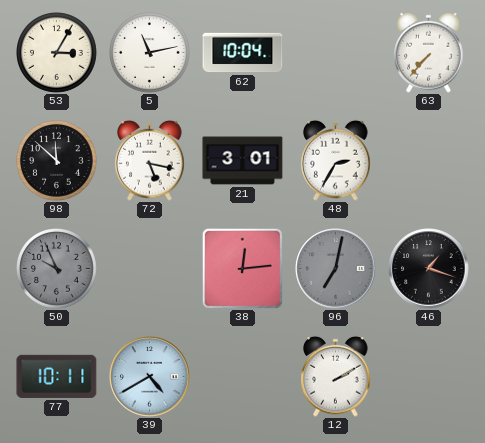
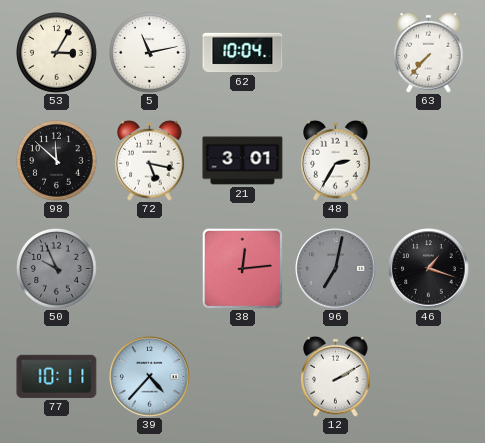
39: 4:40 -> 4:37 (150, 377)
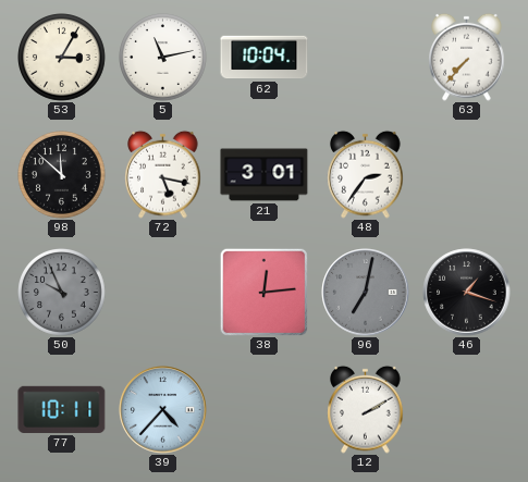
48: 2:35 -> 2:36 (366, 174)
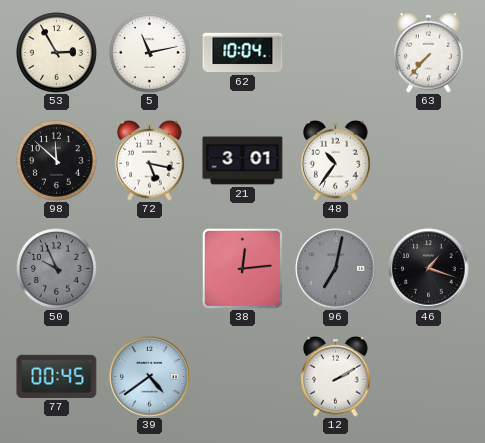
53: 3:05 -> 2:55 (57, 53)
48: 2:36 -> 10:36 (336, 160)
77: 10:11 -> 00:45 (57, 376)
39: 4:37 -> 4:39 (150, 377)
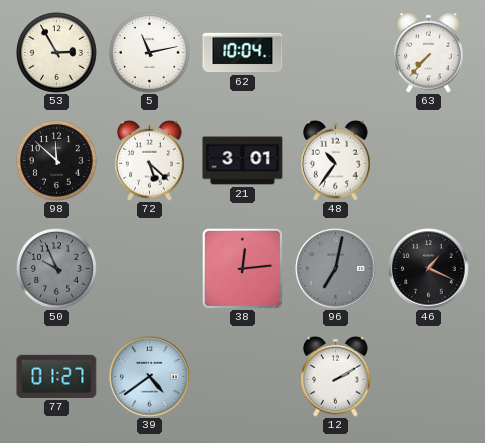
72: 5:17 -> 5:22 (150, 160)
46: 1:18 -> 1:19 (429, 269)
77: 00:45 -> 01:27 (57, 376)
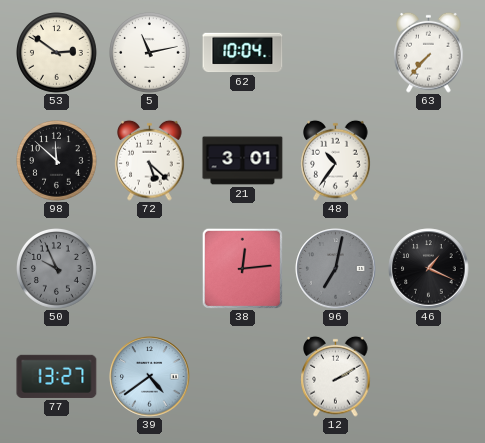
53: 2:55 -> 2:51 (57, 53)
77: 01:27 -> 13:27 (57, 376)
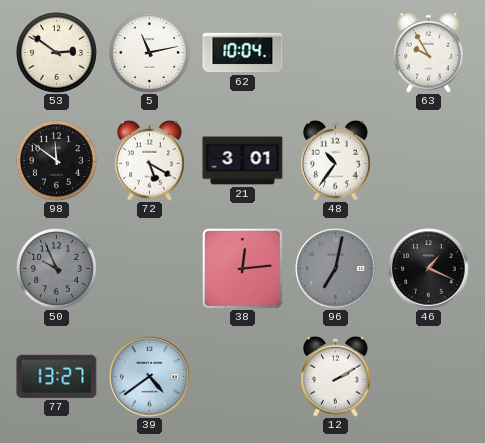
63: 7:37 -> 9:55 (429, 52)
98: 11:52 -> 11:51 (57, 161)
72: 5:22 -> 5:20 (150, 160)
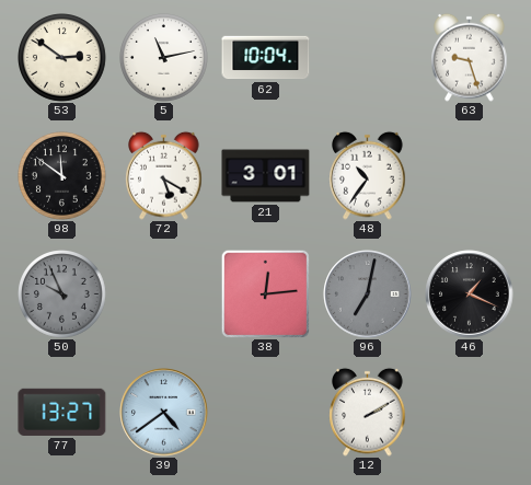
63: 9:55 -> 9:27 (470, 57)
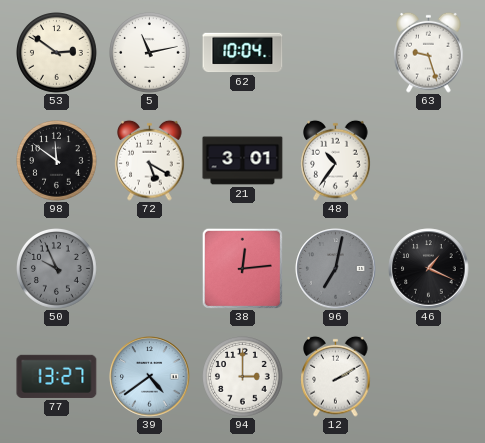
94: none -> 3:00 (243, 377)
